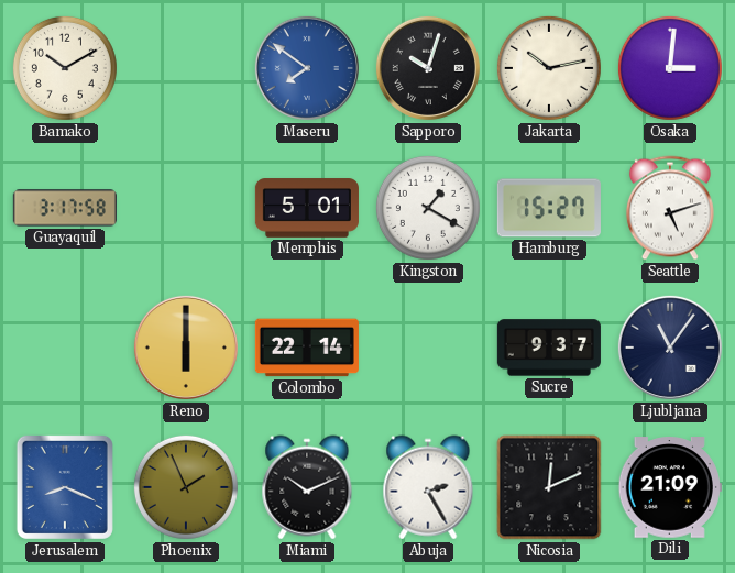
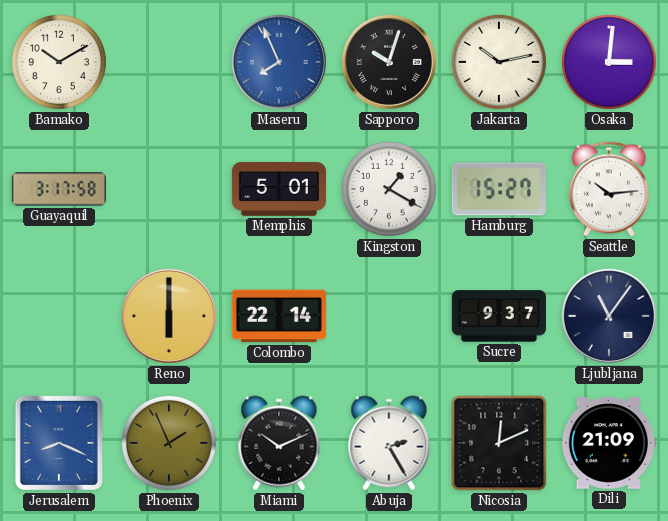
Maseru: 7:51 -> 7:56 (279, 62)
Seattle: 5:12 -> 10:14 (609, 189)
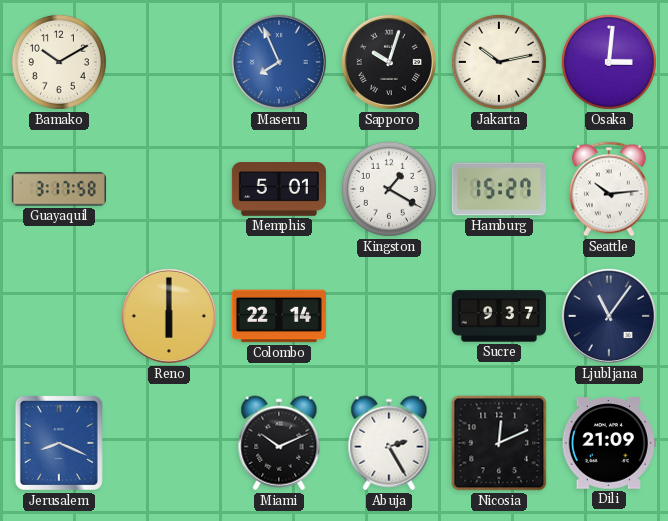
Phoenix: 1:56 -> none (169, 443)
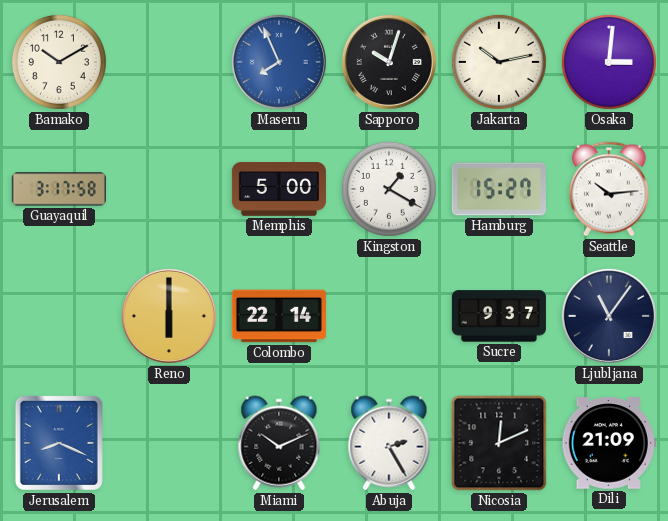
Memphis: 5:01 -> 5:00 (279, 189)
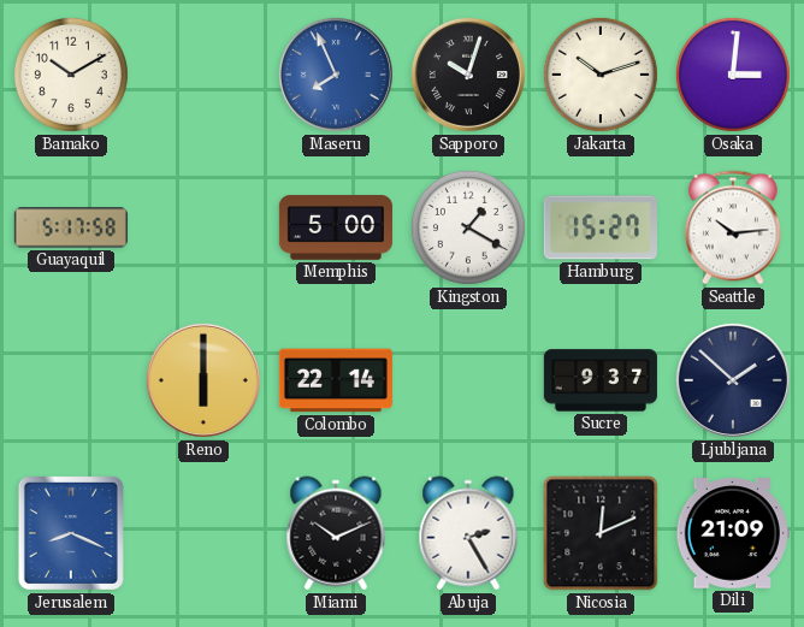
Jakarta: 10:13 -> 10:12 (601, 75)
Guayaquil: 3:17 -> 5:17 (71, 227)
Ljubljana: 11:06 -> 1:52 (733, 380)
